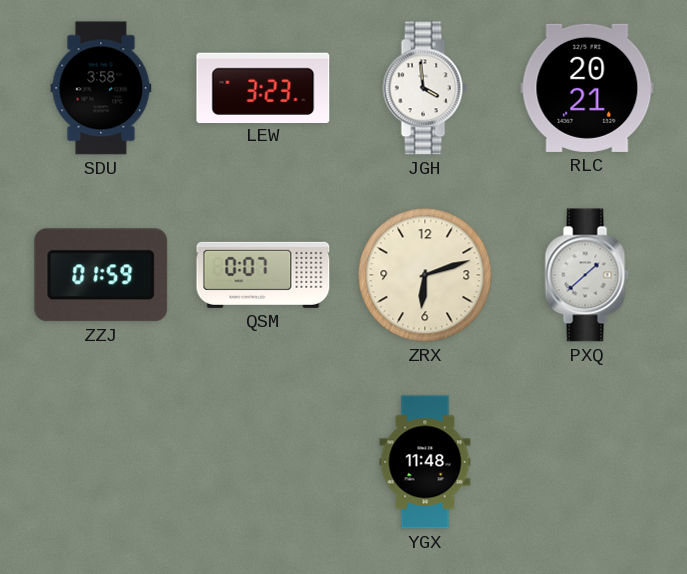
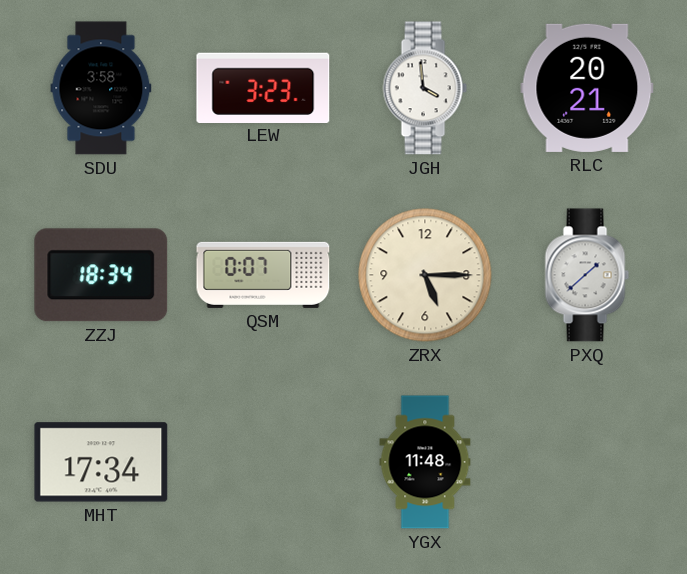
ZZJ: 01:59 -> 18:34 (101, 275)
ZRX: 6:12 -> 5:15 (425, 275)
MHT: none -> 17:34 (101, 462)
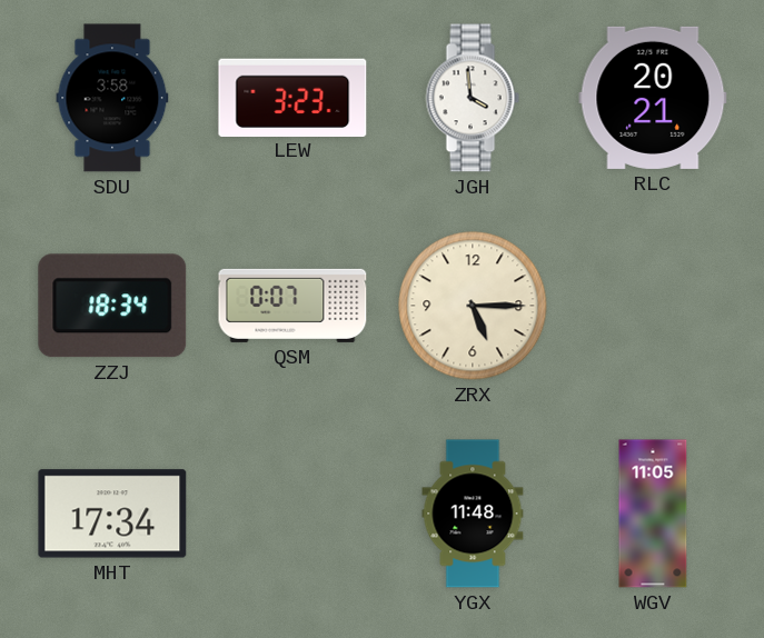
PXQ: 1:38 -> none (587, 275)
WGV: none -> 11:05 (653, 514)
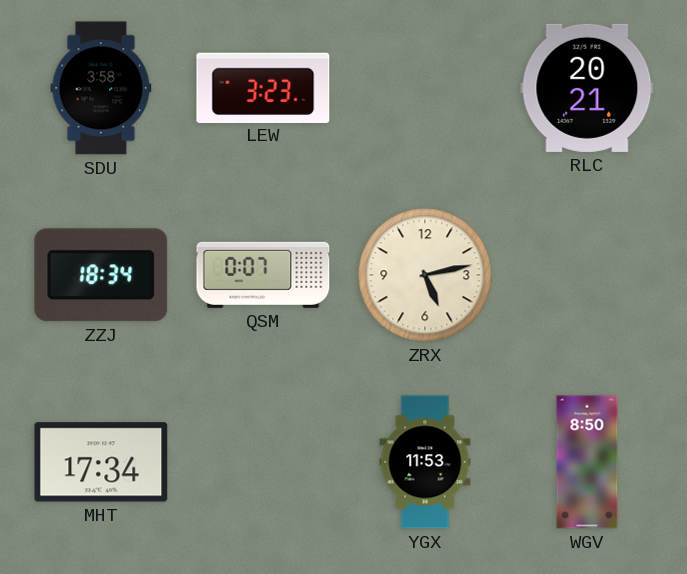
JGH: 3:59 -> none (473, 98)
ZRX: 5:15 -> 5:13 (425, 275)
YGX: 11:48 -> 11:53 (425, 462)
WGV: 11:05 -> 8:50 (587, 462)
